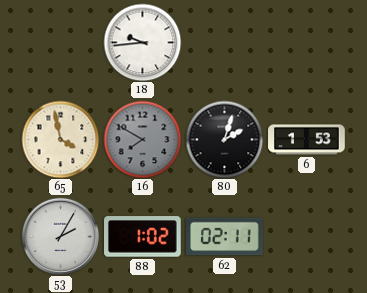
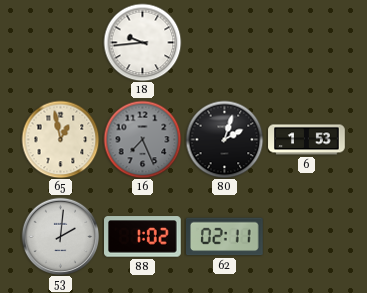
65: 3:58 -> 12:58 (60, 139)
16: 7:50 -> 7:26 (142, 139)
53: 2:05 -> 2:01 (60, 236)
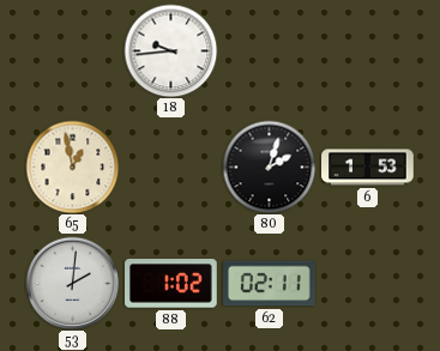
16: 7:26 -> none (142, 139)
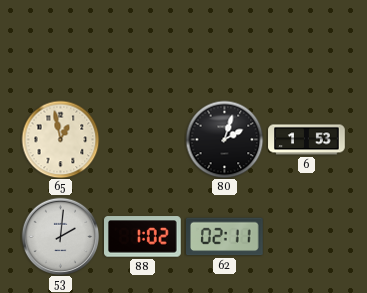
18: 9:44 -> none (170, 50)
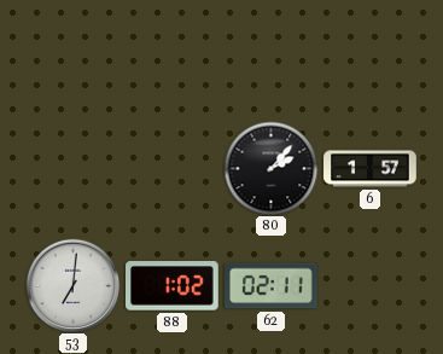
65: 12:58 -> none (60, 139)
80: 2:03 -> 2:07 (270, 168)
6: 1:53 -> 1:57 (371, 169)
53: 2:01 -> 7:01 (72, 285)
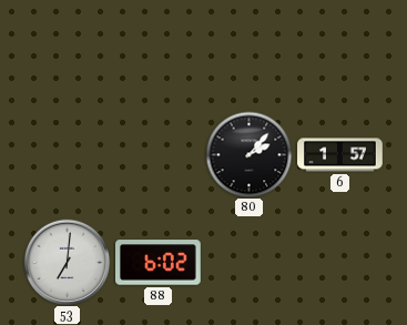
88: 1:02 -> 6:02 (159, 263)
62: 02:11 -> none (272, 286)
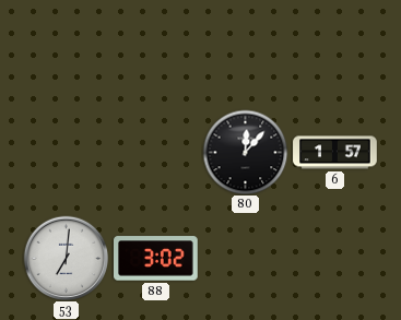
80: 2:07 -> 12:07 (245, 152)
88: 6:02 -> 3:02 (156, 259)
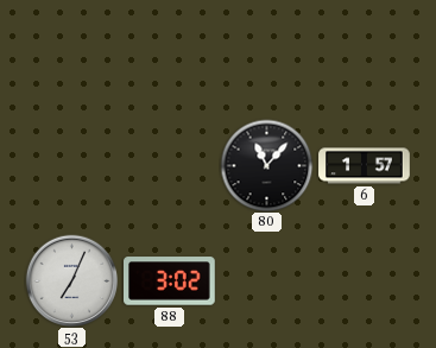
80: 12:07 -> 11:07 (266, 165)
53: 7:01 -> 7:04 (71, 280)
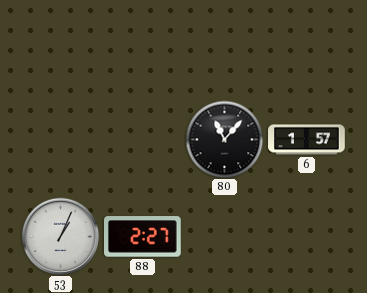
53: 7:04 -> 1:04 (60, 236)
88: 3:02 -> 2:27 (143, 237)
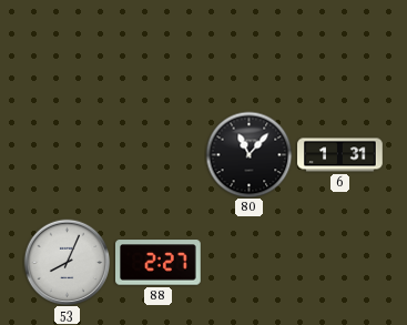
6: 1:57 -> 1:31 (340, 155)
53: 1:04 -> 8:04 (67, 262)
